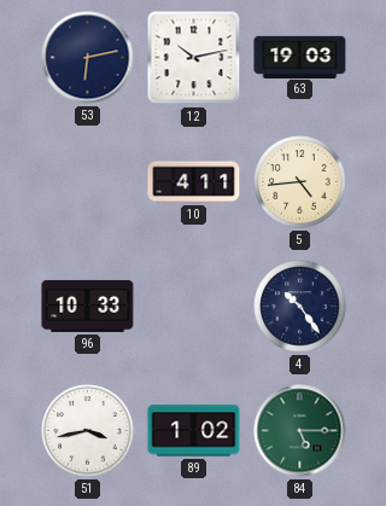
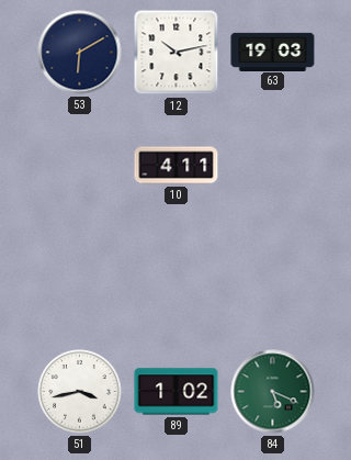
53: 6:13 -> 6:10 (80, 53)
5: 4:44 -> none (300, 182)
96: 10:33 -> none (88, 306)
4: 10:24 -> none (300, 307)
84: 5:15 -> 5:19 (273, 392)
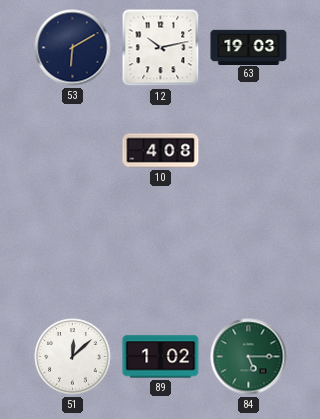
10: 4:11 -> 4:08 (161, 151)
51: 3:43 -> 12:08 (73, 357)
84: 5:19 -> 5:15 (249, 357)
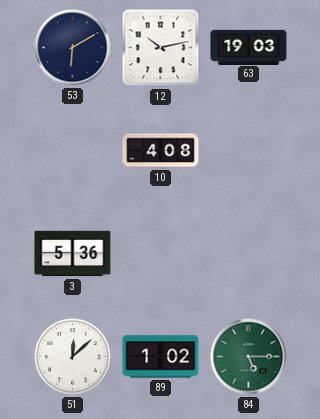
3: none -> 5:36 (73, 254)
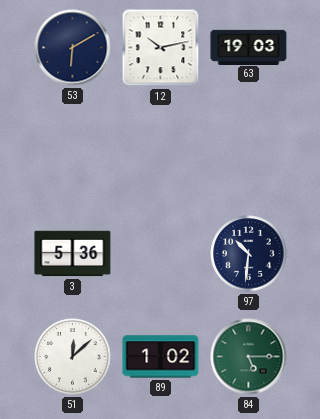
10: 4:08 -> none (161, 151)
97: none -> 10:31 (249, 254)
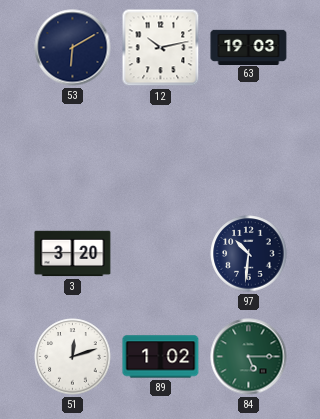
3: 5:36 -> 3:20 (73, 254)
51: 12:08 -> 12:12 (73, 357)
